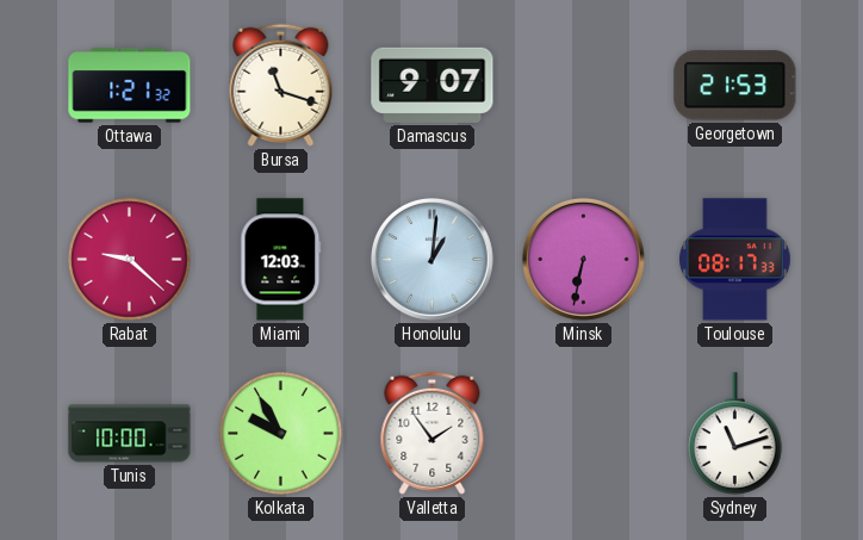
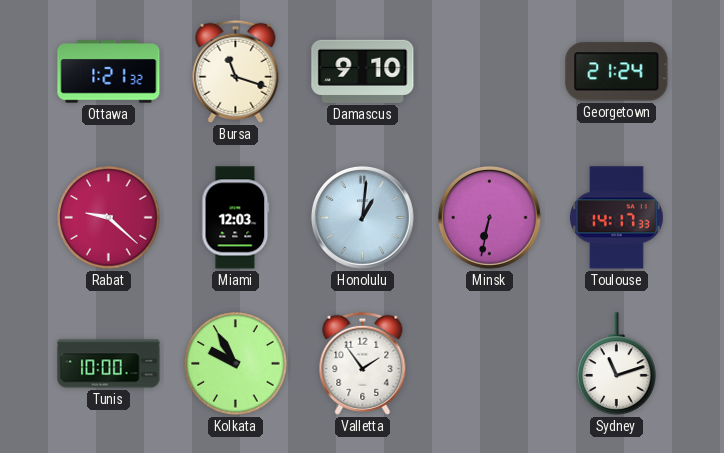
Damascus: 9:07 -> 9:10 (363, 71)
Georgetown: 21:53 -> 21:24 (617, 72)
Toulouse: 08:17 -> 14:17 (617, 218)
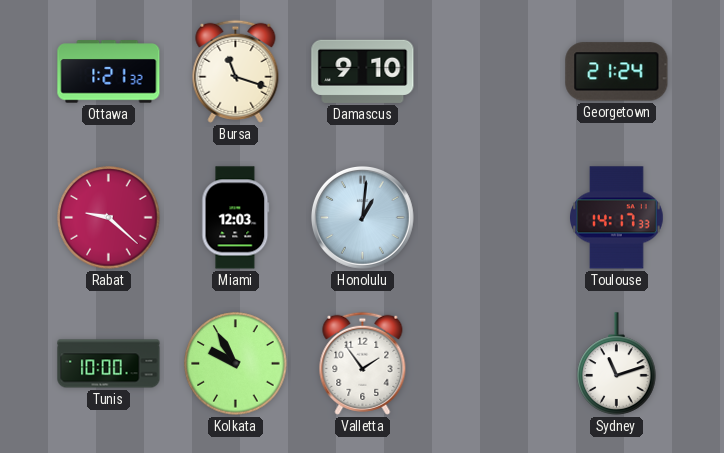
Minsk: 6:32 -> none (489, 217)
